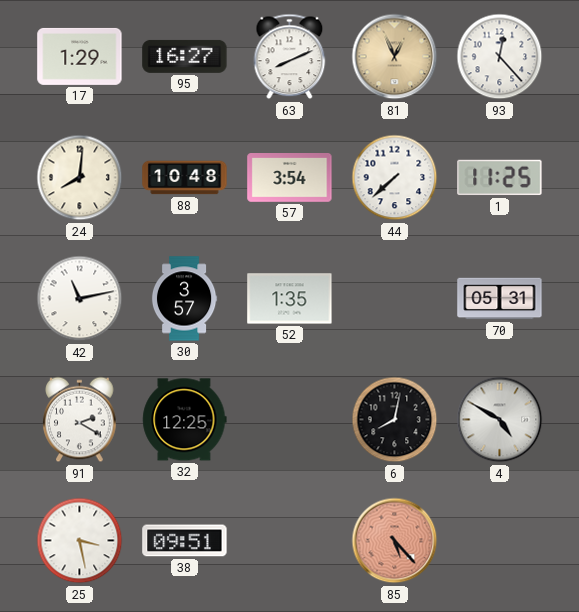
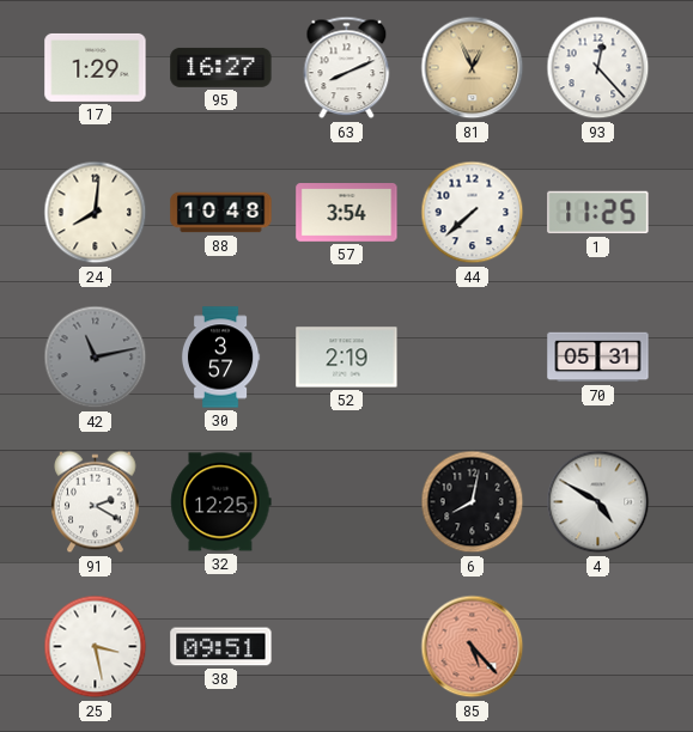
42 dial: white -> grey (96, 358)
52: 1:35 -> 2:19 (347, 358)
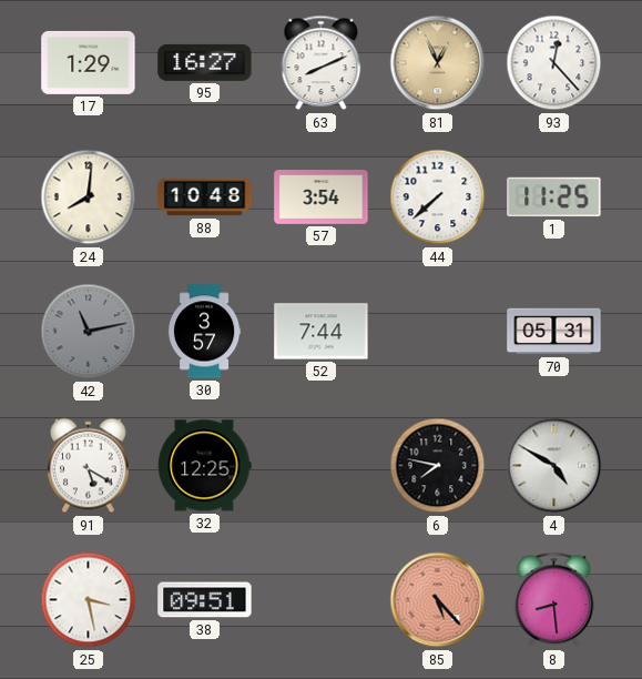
52: 2:19 -> 7:44 (322, 332)
91: 2:20 -> 5:20 (89, 466)
6: 8:02 -> 7:47 (438, 466)
8: none -> 8:29 (554, 600)
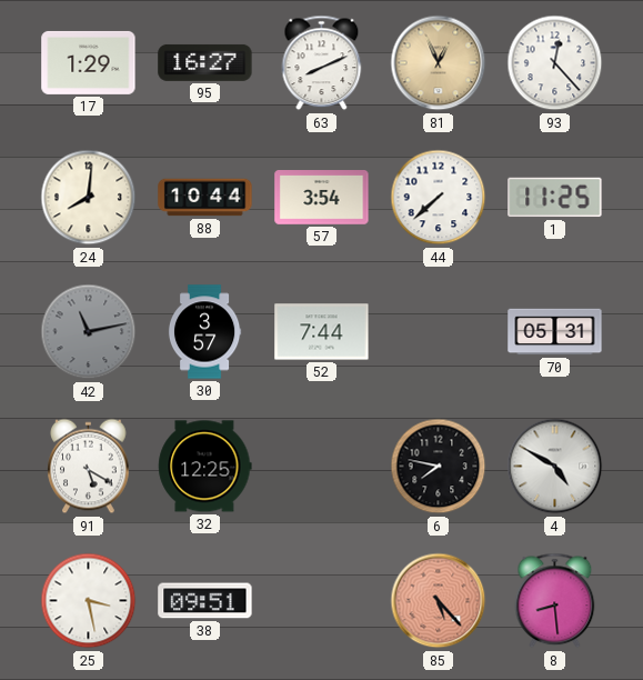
88: 10:48 -> 10:44 (205, 198)
